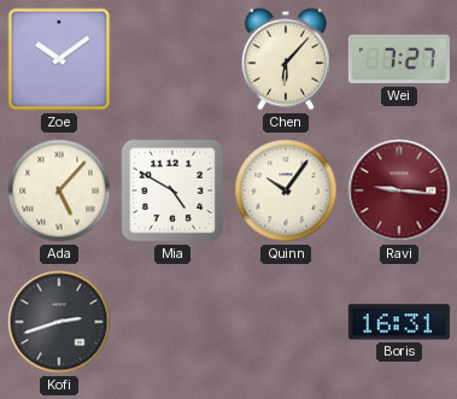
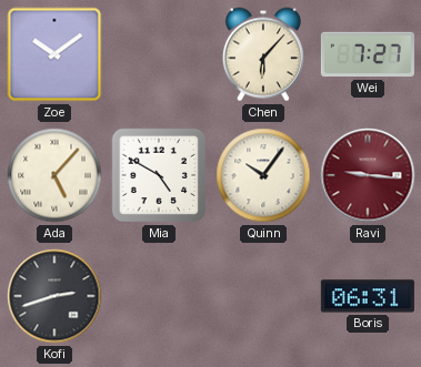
Boris: 16:31 -> 06:31 (368, 296)
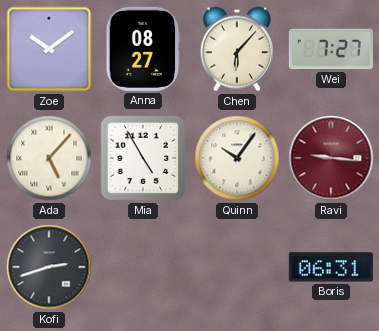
Anna: none -> 08:27 (143, 49)
Mia: 4:50 -> 4:55 (143, 158)
